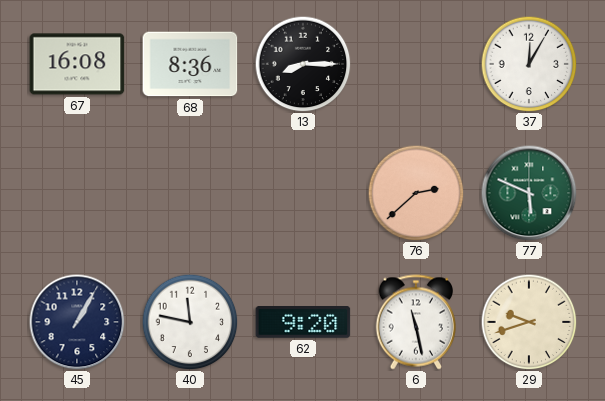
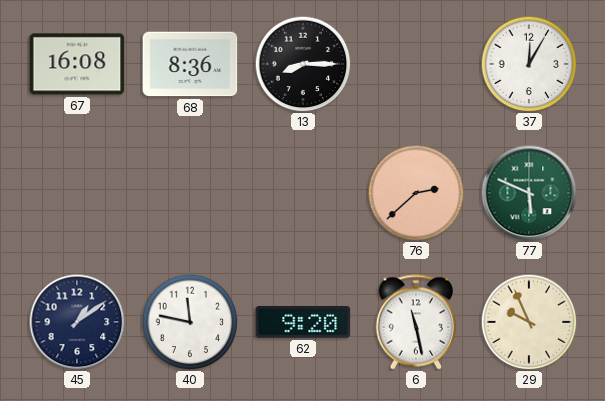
45: 1:05 -> 1:09 (77, 322)
29: 9:42 -> 9:56 (529, 322)
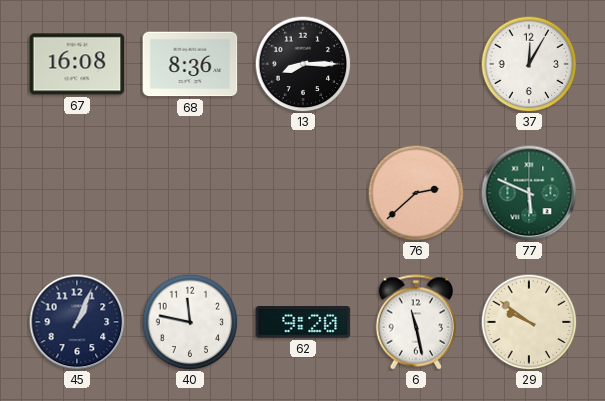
45: 1:09 -> 1:04 (77, 322)
29: 9:56 -> 9:51 (529, 322)
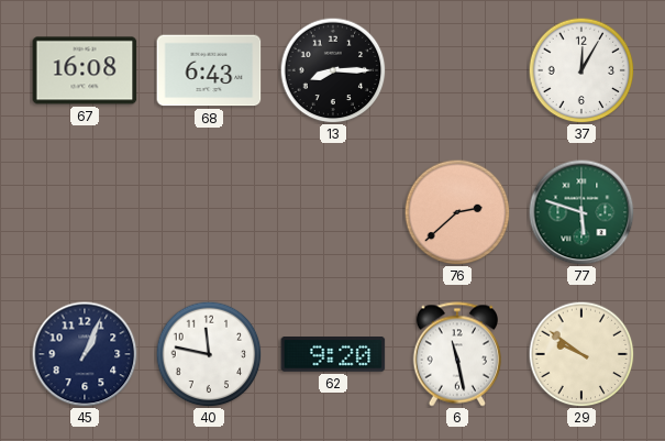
68: 8:36 -> 6:43 (209, 70)
77: 5:49 -> 5:48 (581, 212)
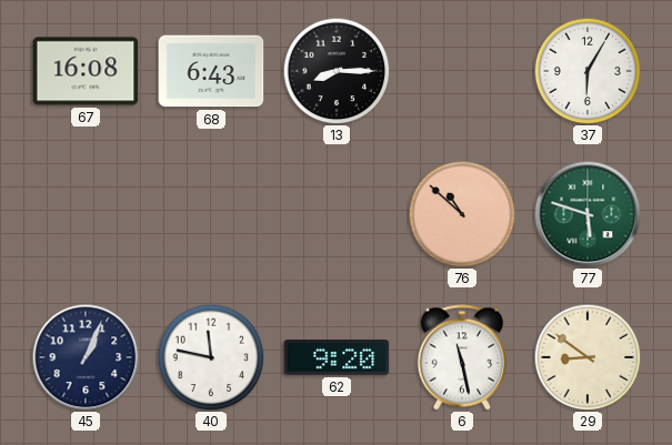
37: 12:05 -> 6:05 (588, 71)
76: 2:38 -> 10:52 (462, 214)
29: 9:51 -> 8:51 (588, 357)
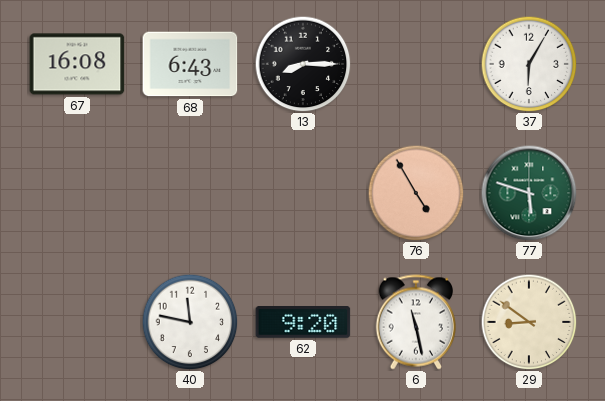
76: 10:52 -> 4:55 (416, 193)
45: 1:04 -> none (86, 357)
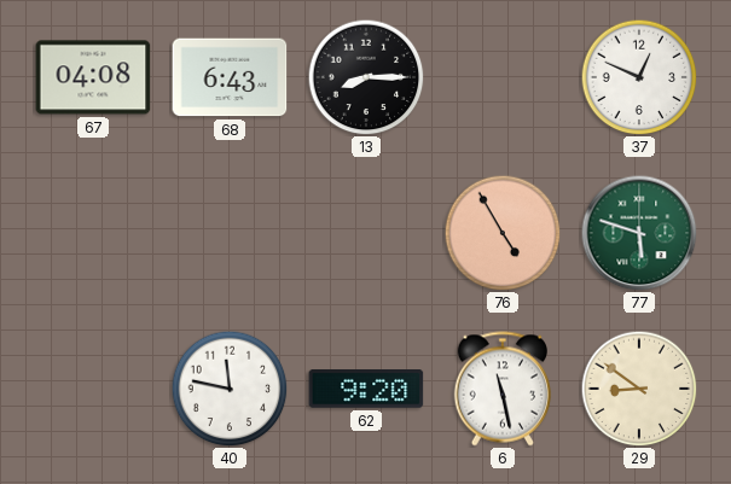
67: 16:08 -> 04:08 (93, 77)
37: 6:05 -> 12:49 (639, 77)
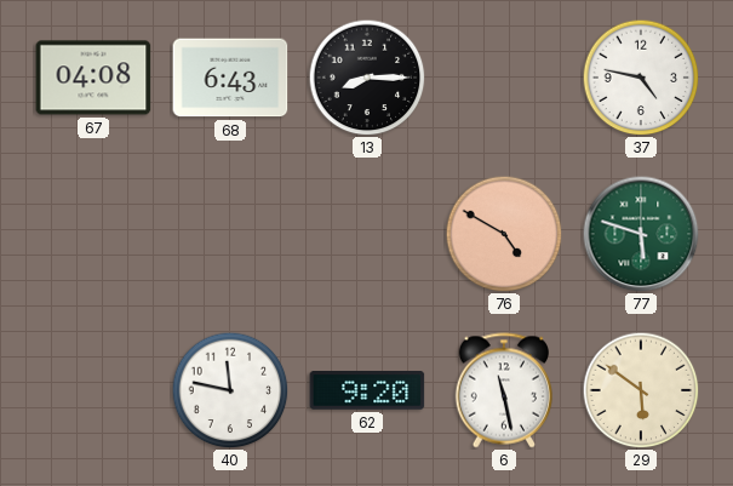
37: 12:49 -> 4:47 (641, 78)
76: 4:55 -> 4:50 (504, 234)
29: 8:51 -> 5:51 (641, 390)
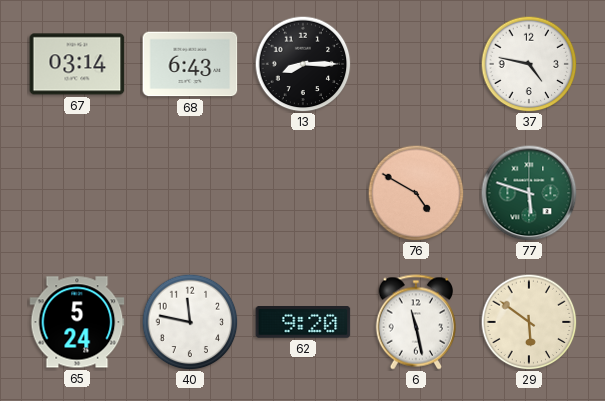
67: 04:08 -> 03:14 (77, 64)
65: none -> 5:24 (77, 322)
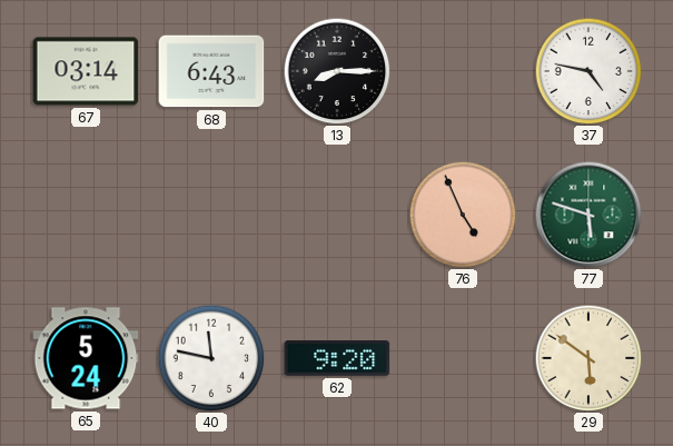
76: 4:50 -> 4:56 (463, 215)
6: 11:28 -> none (415, 322)
